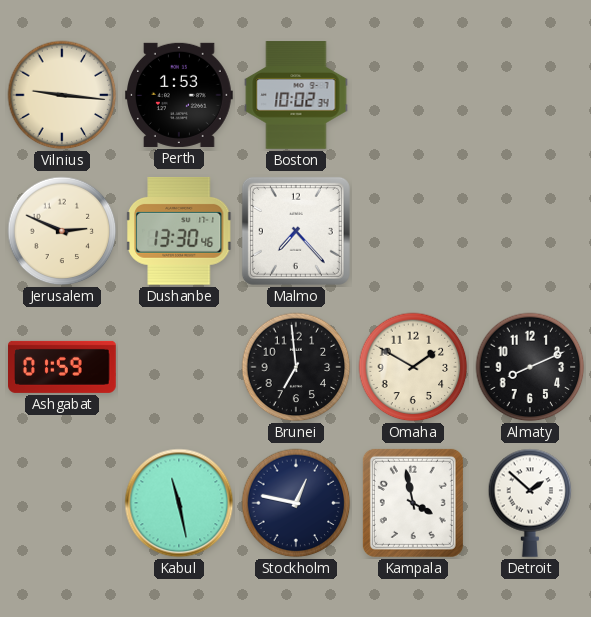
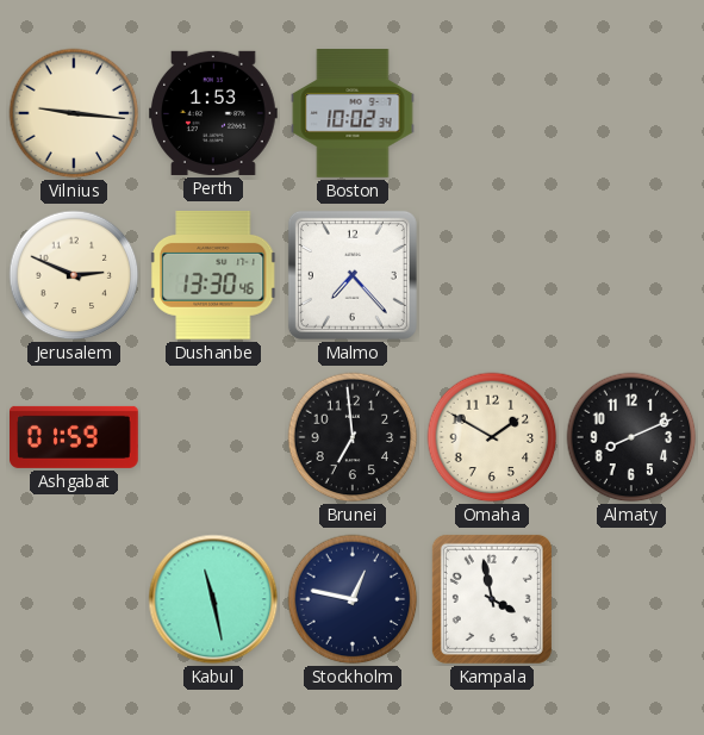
Detroit: 1:52 -> none (530, 503)
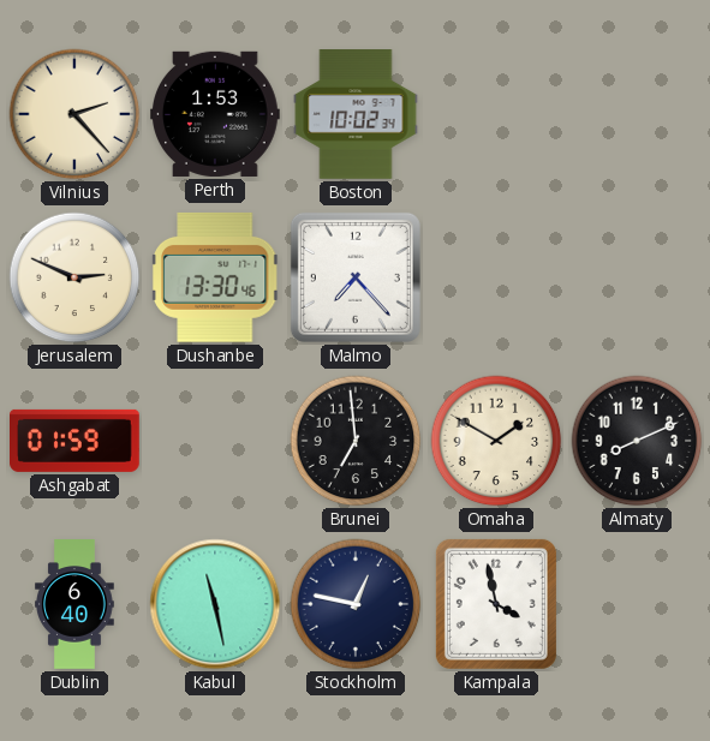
Vilnius: 9:16 -> 2:23 (74, 114)
Dublin: none -> 6:40 (74, 604)
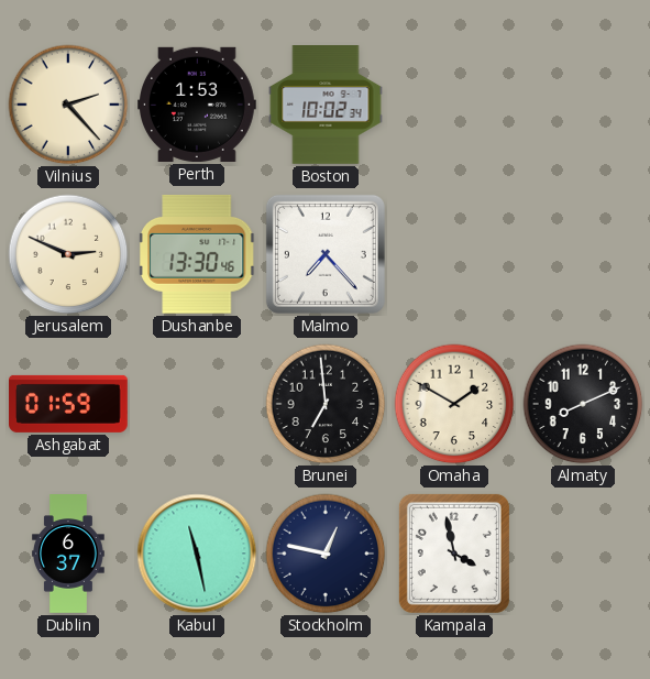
Dublin: 6:40 -> 6:37 (68, 554)
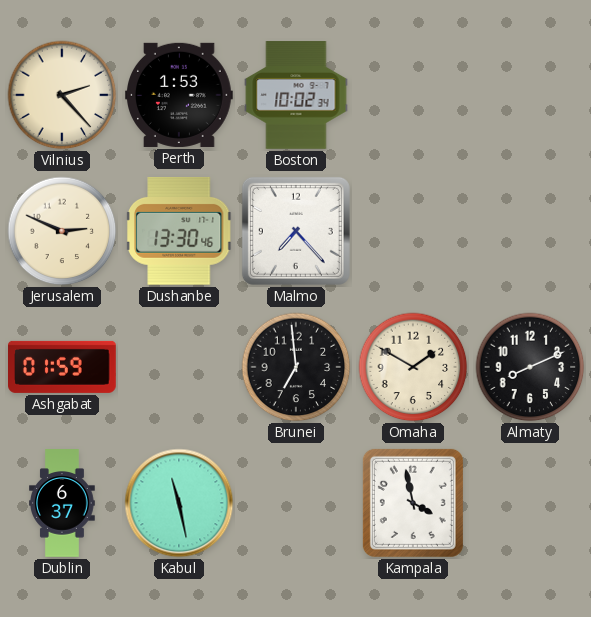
Stockholm: 12:47 -> none (326, 554)
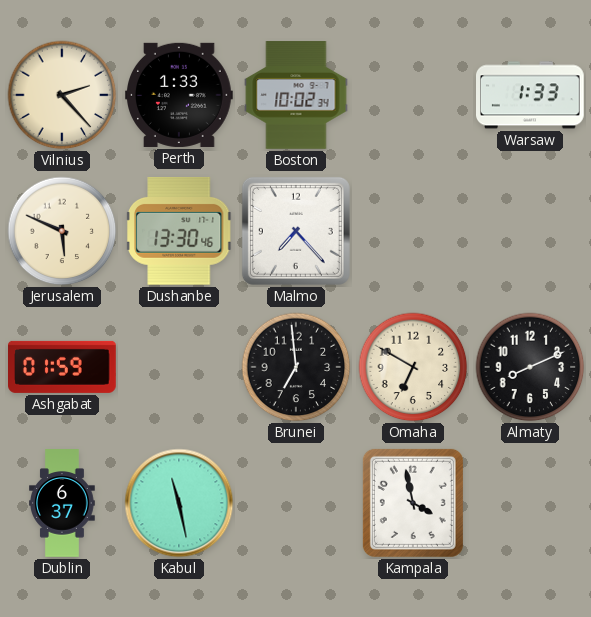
Perth: 1:53 -> 1:33 (180, 95)
Warsaw: none -> 1:33 (531, 95)
Jerusalem: 2:49 -> 5:49 (62, 231)
Omaha: 1:50 -> 6:50 (413, 367)
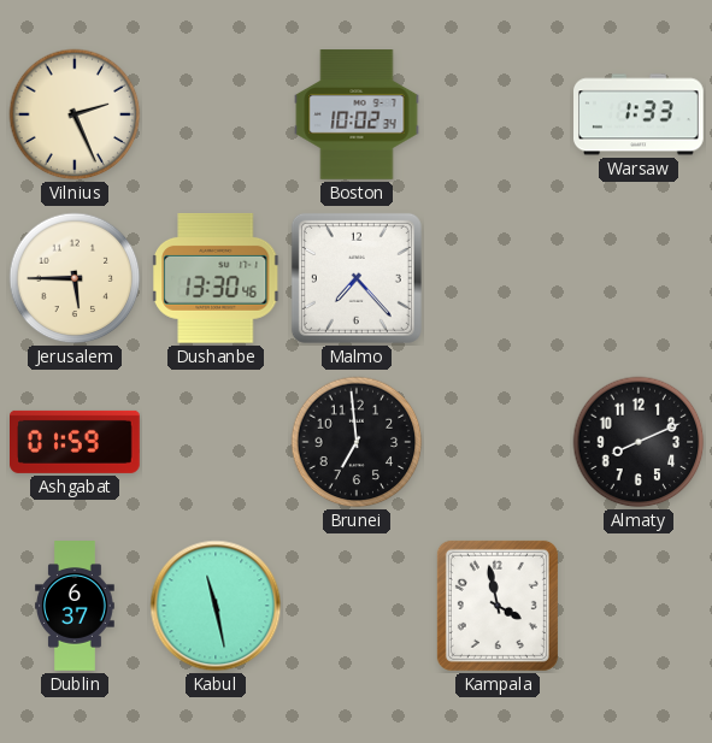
Vilnius: 2:23 -> 2:26 (75, 114)
Perth: 1:33 -> none (180, 95)
Jerusalem: 5:49 -> 5:45 (75, 278)
Omaha: 6:50 -> none (413, 367)
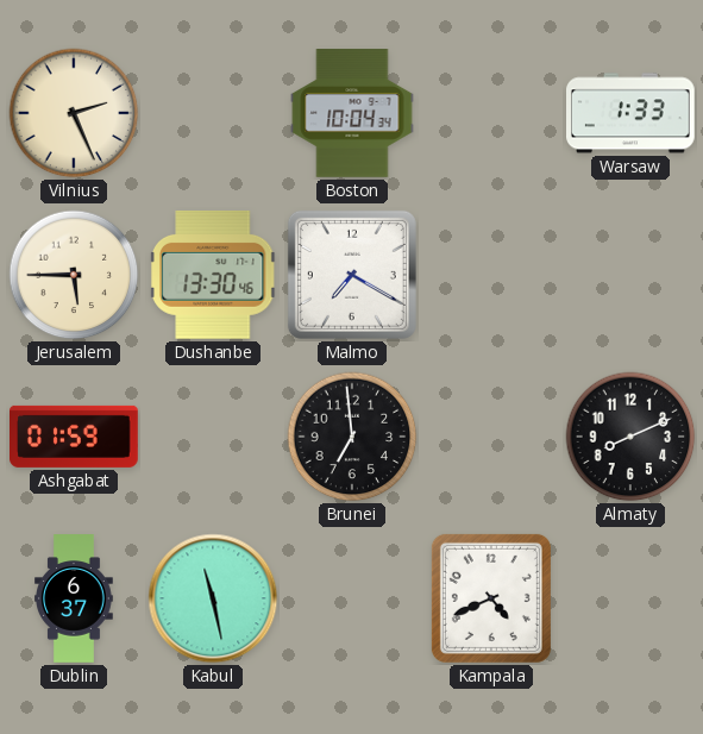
Boston: 10:02 -> 10:04 (352, 113)
Malmo: 7:23 -> 7:20 (352, 275)
Kampala: 3:58 -> 4:41 (491, 598)
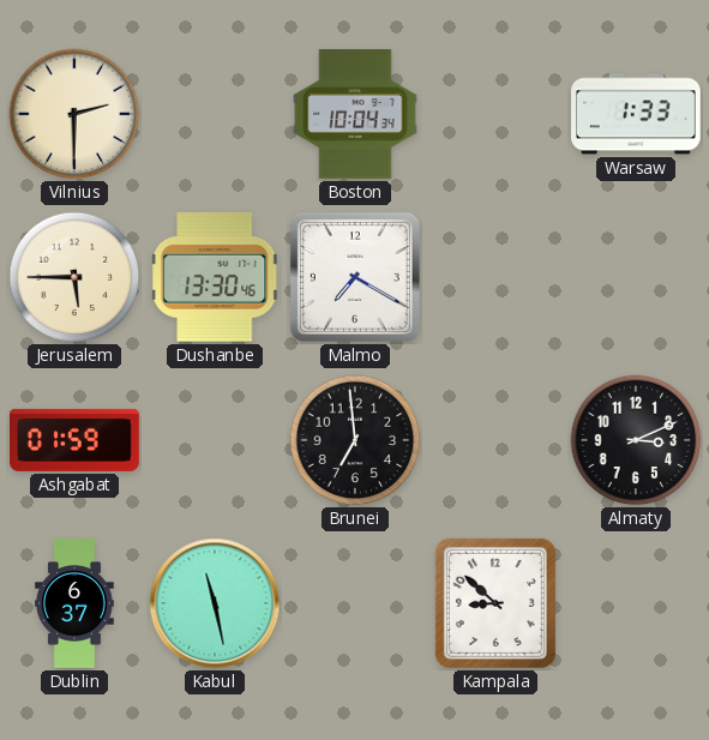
Vilnius: 2:26 -> 2:30 (74, 114)
Almaty: 8:11 -> 3:11 (636, 440)
Kampala: 4:41 -> 8:52 (495, 603)
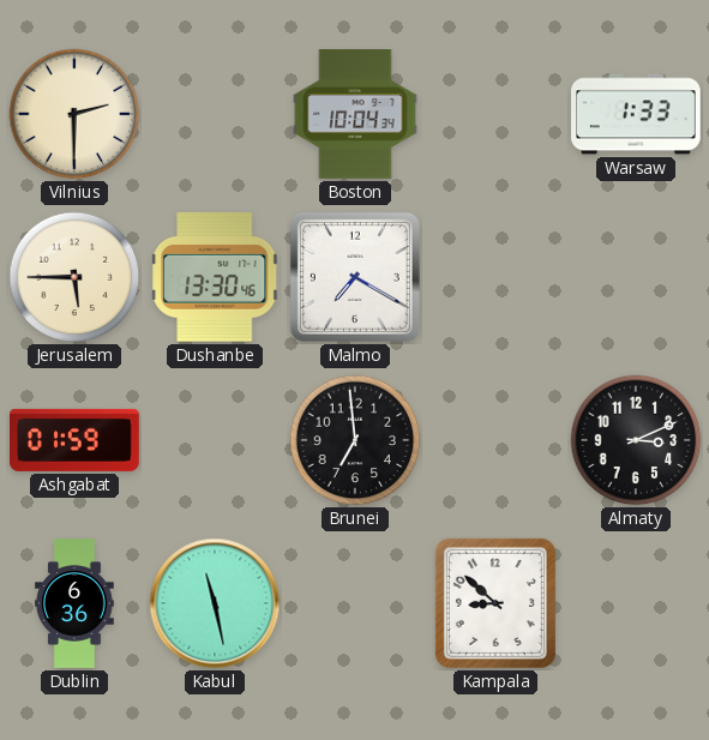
Dublin: 6:37 -> 6:36 (74, 603)
